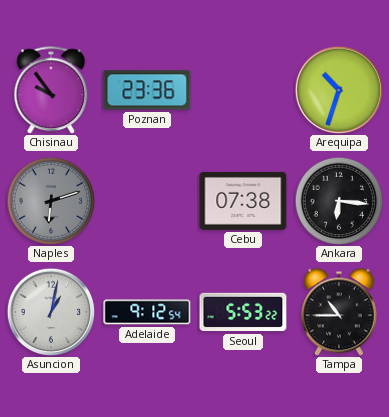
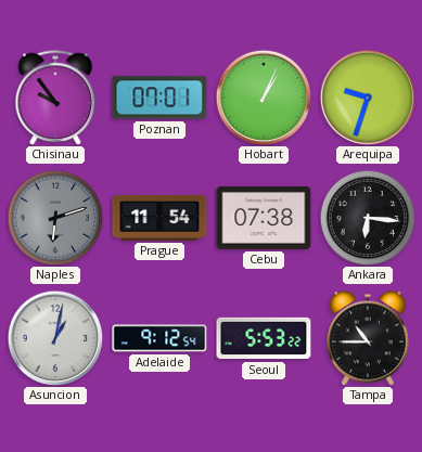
Poznan: 23:36 -> 07:01 (159, 98)
Hobart: none -> 1:04 (263, 96)
Arequipa: 10:33 -> 9:33 (367, 96)
Prague: none -> 11:54 (159, 218)
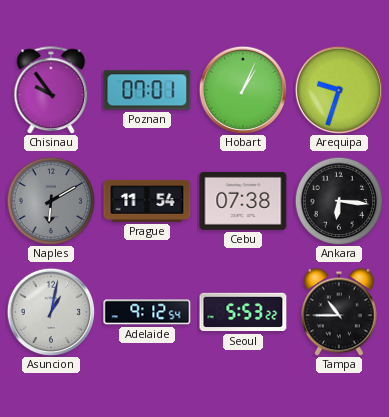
Naples: 6:12 -> 6:10 (51, 201)
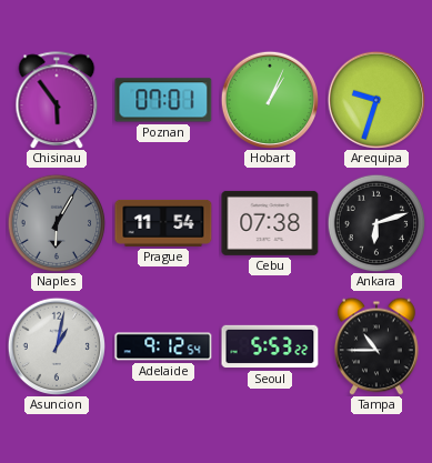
Chisinau: 9:54 -> 5:54 (57, 100)
Naples: 6:10 -> 6:05 (57, 223)
Ankara: 6:16 -> 6:12 (376, 223)
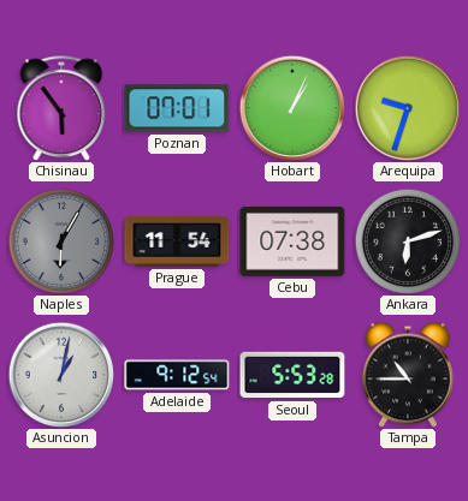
Seoul: 5:53:22 -> 5:53:28 (292, 375)
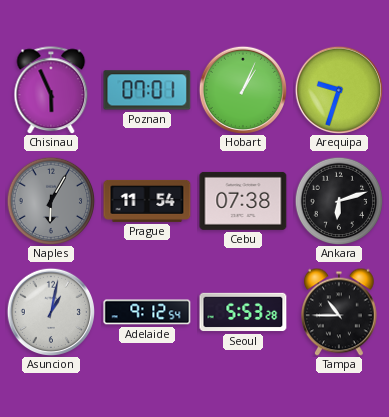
Chisinau: 5:54 -> 5:56 (51, 90)
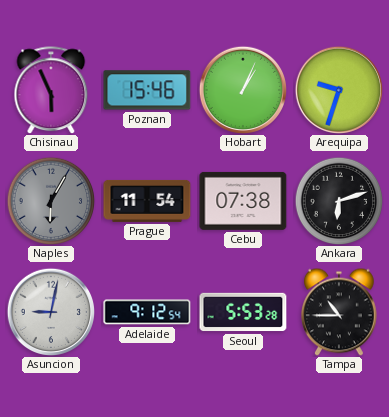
Poznan: 07:01 -> 15:46 (147, 90)
Asuncion: 1:02 -> 9:02 (50, 311)
